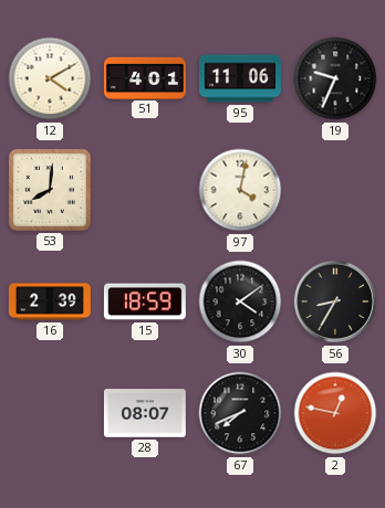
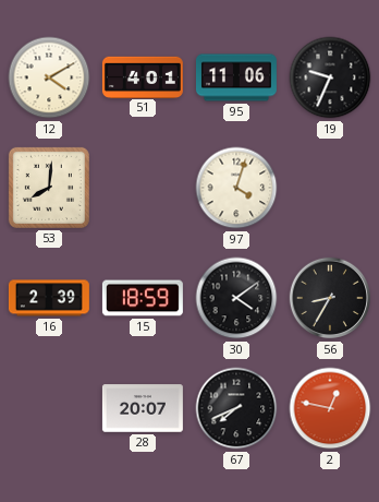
97: 4:02 -> 4:03 (236, 188)
28: 08:07 -> 20:07 (143, 408)
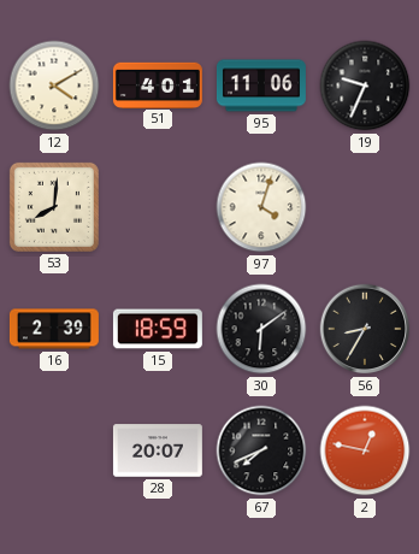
30: 4:09 -> 6:09 (261, 329)
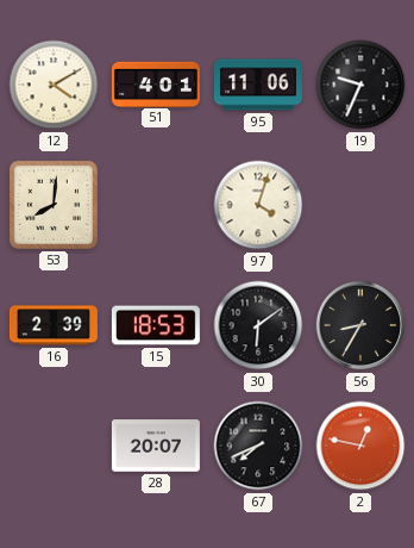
15: 18:59 -> 18:53 (156, 325)
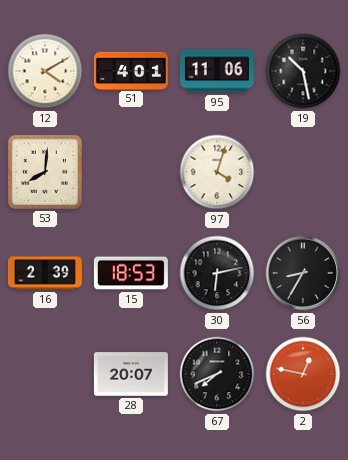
19: 9:34 -> 10:28 (303, 71)
30: 6:09 -> 6:13 (217, 273)
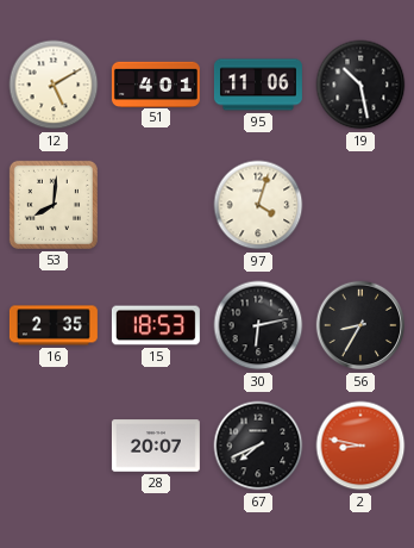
12: 4:10 -> 5:10 (54, 85)
16: 2:39 -> 2:35 (54, 325)
2: 12:47 -> 8:47 (360, 446)
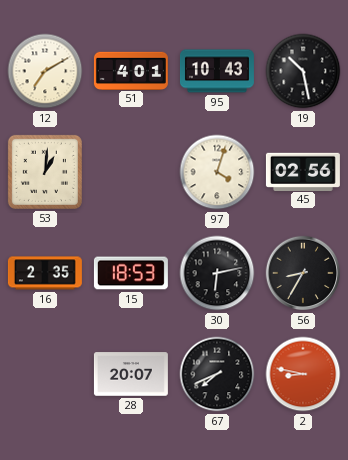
12: 5:10 -> 7:10 (45, 71)
95: 11:06 -> 10:43 (217, 71)
53: 8:01 -> 1:01 (45, 172)
45: none -> 02:56 (303, 171)
